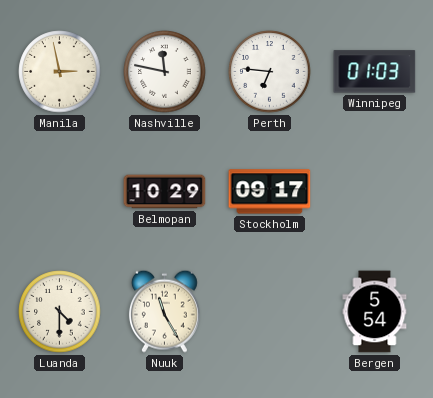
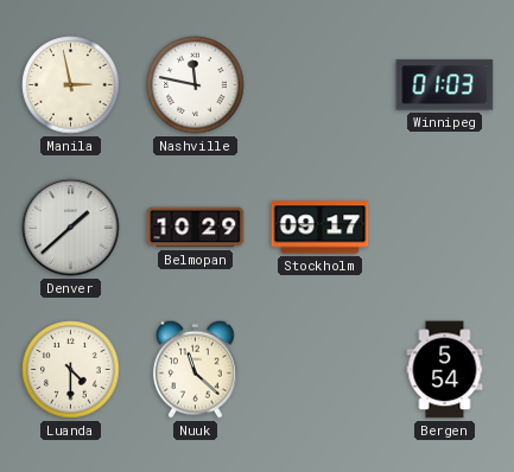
Perth: 6:46 -> none (270, 72)
Denver: none -> 1:38 (71, 228)
Nuuk: 11:25 -> 11:22 (195, 369)
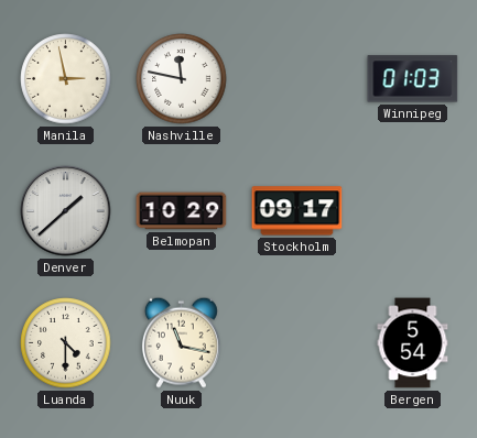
Nuuk: 11:22 -> 11:17 (181, 342)
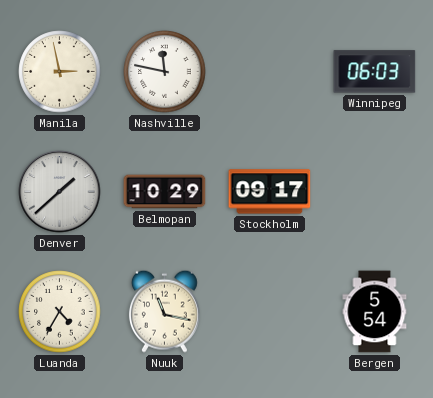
Winnipeg: 01:03 -> 06:03 (375, 72)
Luanda: 4:30 -> 4:35 (60, 312)
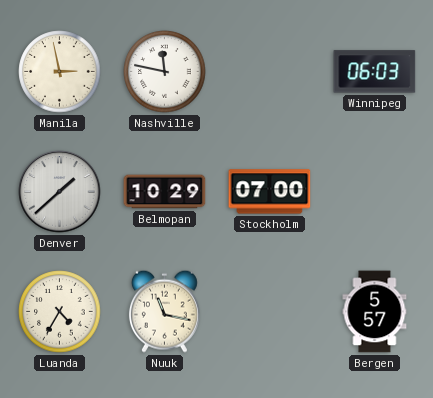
Stockholm: 09:17 -> 07:00 (270, 192)
Bergen: 5:54 -> 5:57 (375, 312)
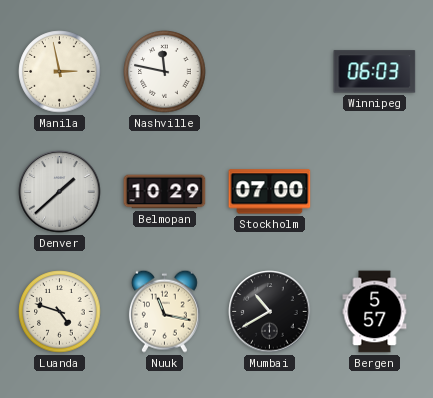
Luanda: 4:35 -> 4:48 (60, 312)
Mumbai: none -> 10:40 (270, 312)
